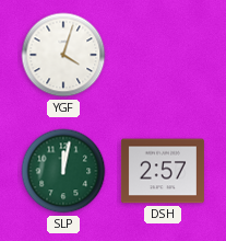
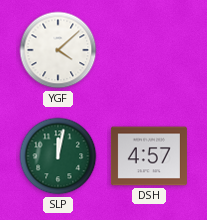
YGF: 4:03 -> 4:08 (58, 50)
DSH: 2:57 -> 4:57 (149, 156)
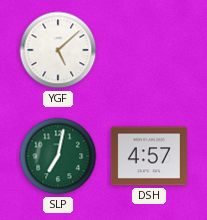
YGF: 4:08 -> 5:08 (58, 50)
SLP: 12:02 -> 7:02 (58, 156)
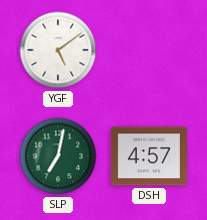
YGF: 5:08 -> 5:09 (58, 50)
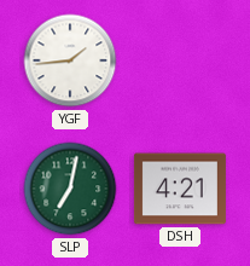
YGF: 5:09 -> 1:44 (70, 60)
DSH: 4:57 -> 4:21 (180, 189)
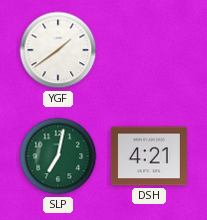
YGF: 1:44 -> 1:39 (58, 50)
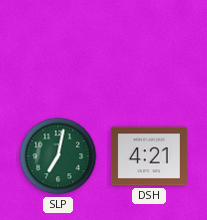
YGF: 1:39 -> none (58, 50)
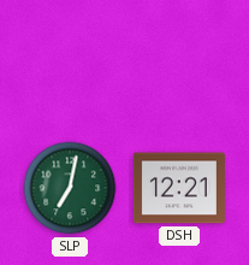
DSH: 4:21 -> 12:21 (179, 188)
